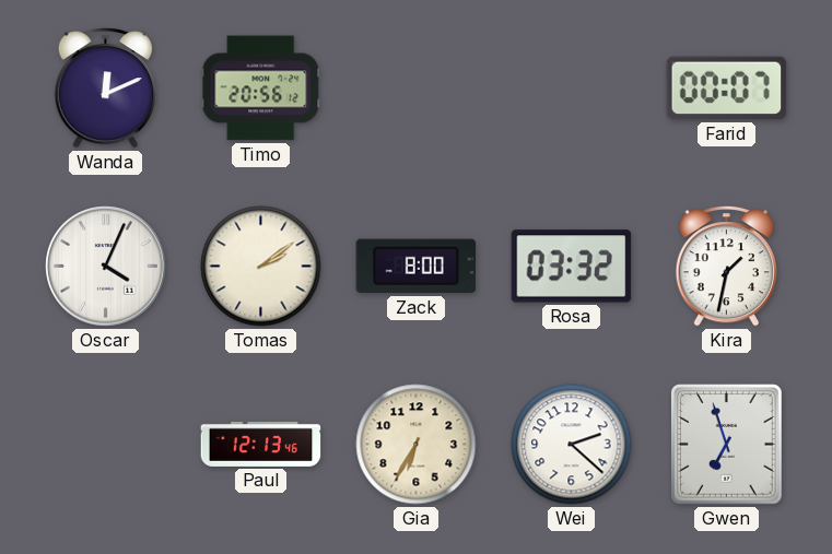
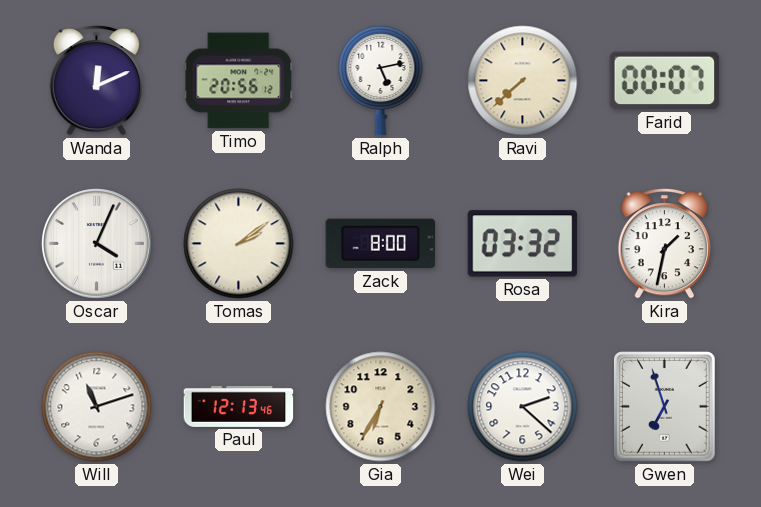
Ralph: none -> 5:13 (381, 80)
Ravi: none -> 7:38 (523, 81)
Will: none -> 11:12 (97, 407)
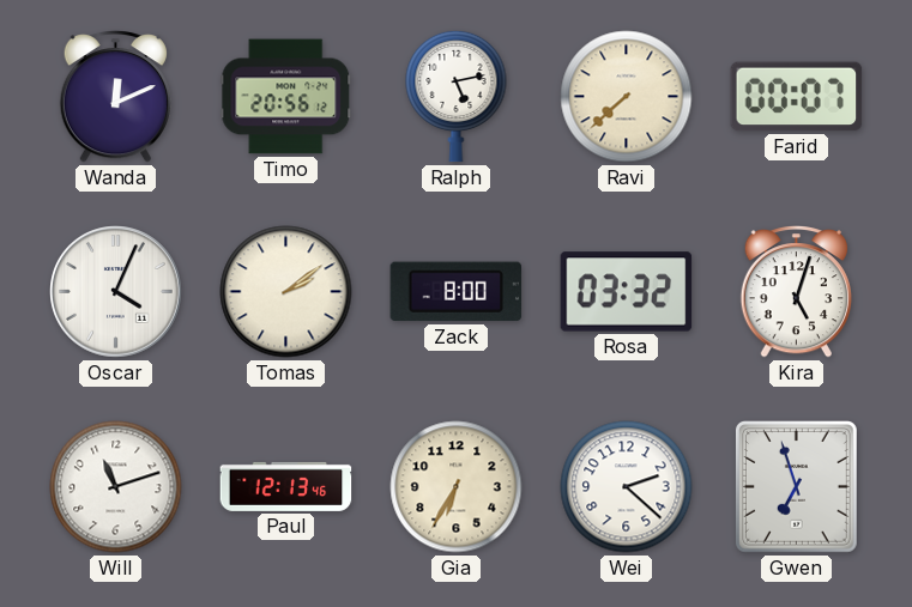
Kira: 1:32 -> 5:03 (796, 292)
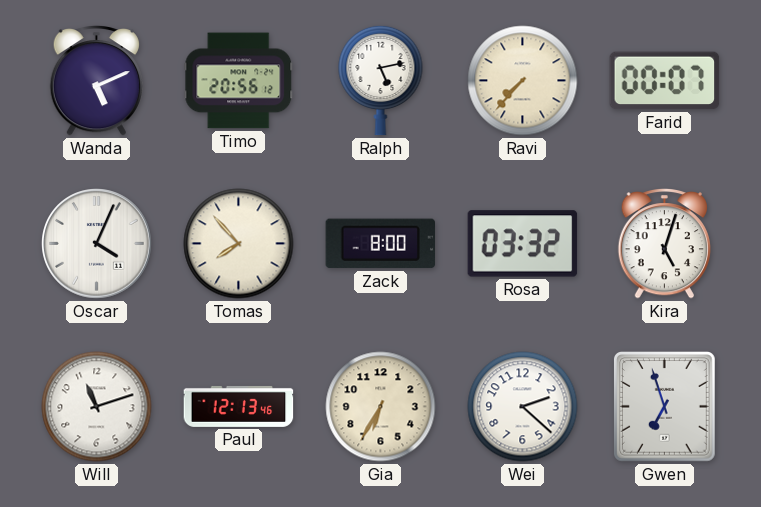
Wanda: 12:11 -> 5:11 (96, 81)
Ravi: 7:38 -> 7:37 (523, 81)
Tomas: 2:09 -> 7:53 (239, 244)
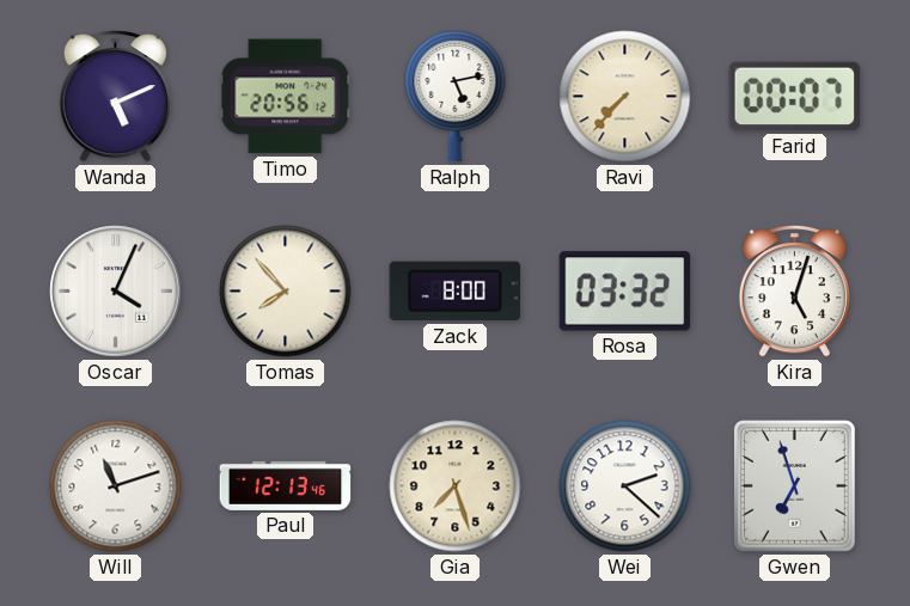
Gia: 6:35 -> 7:27 (456, 486)
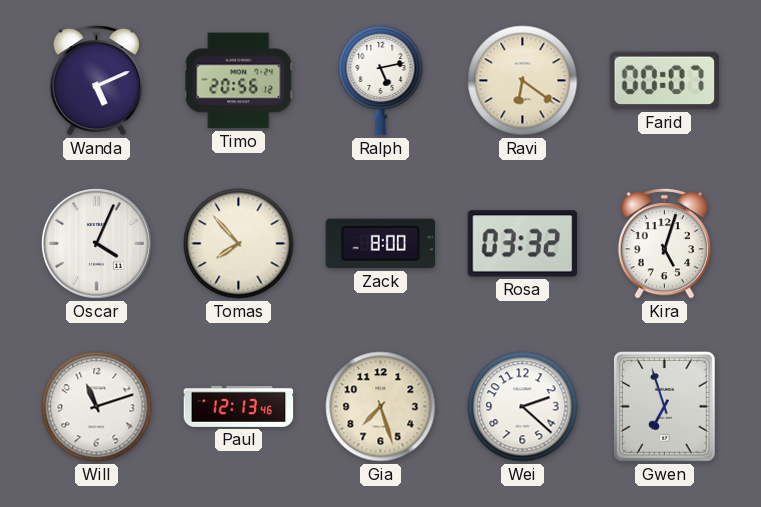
Ravi: 7:37 -> 6:21 (523, 81)
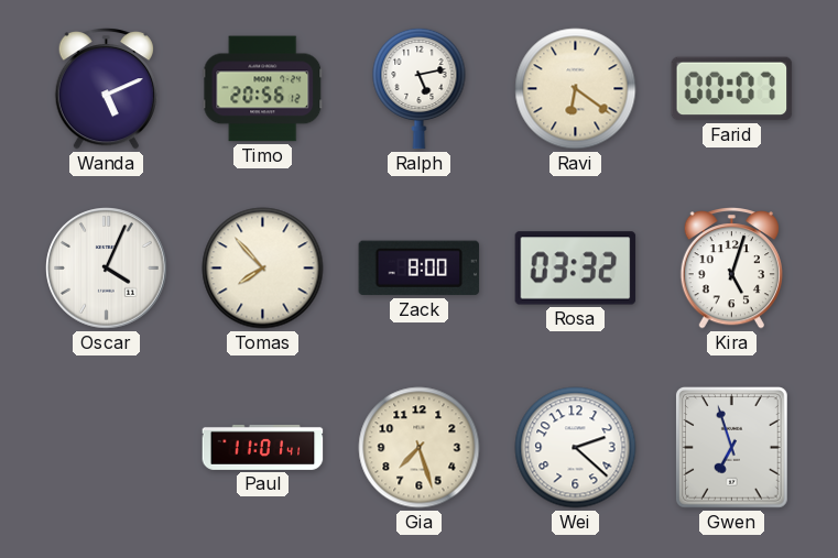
Will: 11:12 -> none (97, 407)
Paul: 12:13 -> 11:01 (263, 447)
